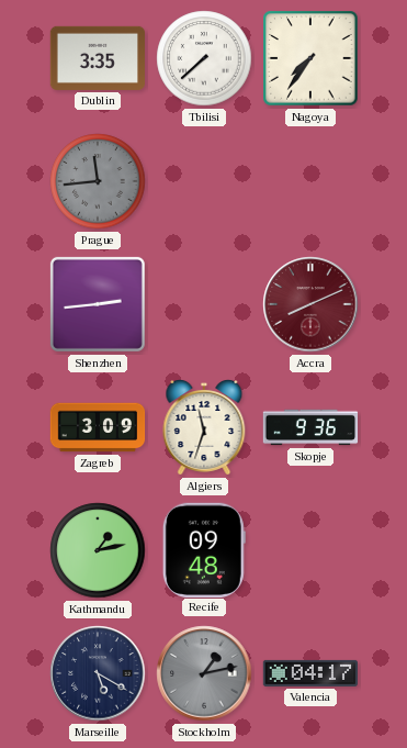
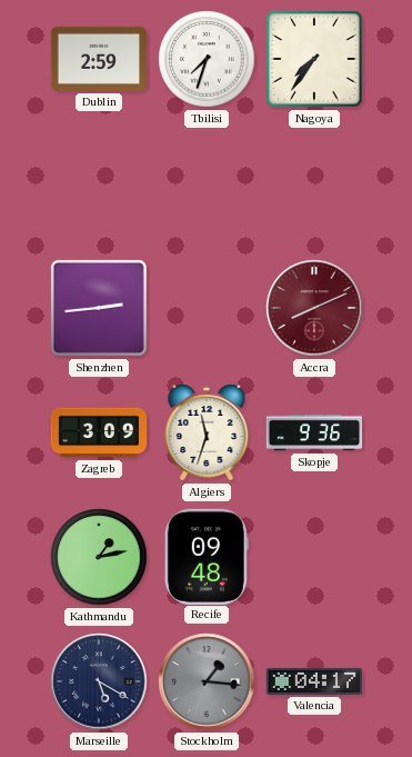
Dublin: 3:35 -> 2:59 (98, 59)
Tbilisi: 7:38 -> 7:33 (207, 59)
Prague: 11:44 -> none (98, 181)
Stockholm: 1:13 -> 1:16 (207, 681)
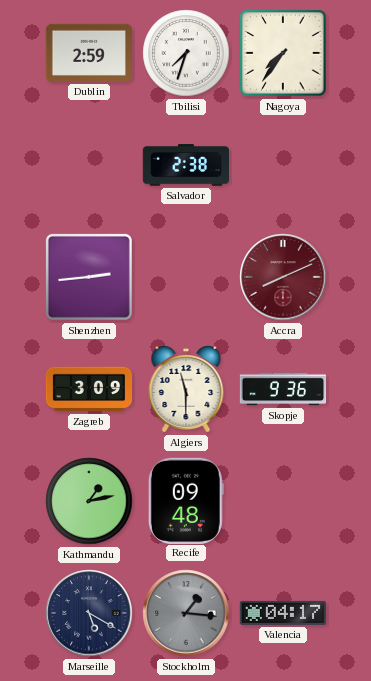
Salvador: none -> 2:38 (186, 165)
Algiers: 11:33 -> 11:30 (186, 389)
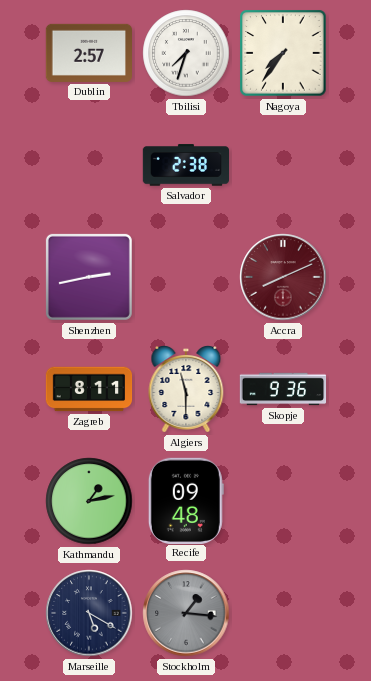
Dublin: 2:59 -> 2:57 (88, 53)
Shenzhen: 2:44 -> 2:43 (89, 277)
Zagreb: 3:09 -> 8:11 (89, 389)
Valencia: 04:17 -> none (282, 613)
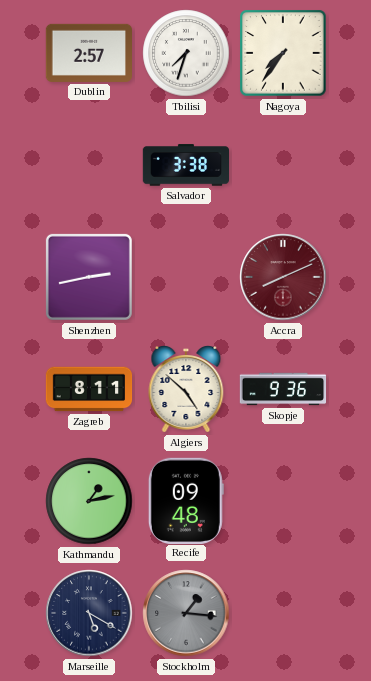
Salvador: 2:38 -> 3:38 (186, 165)
Algiers: 11:30 -> 4:52 (186, 389)
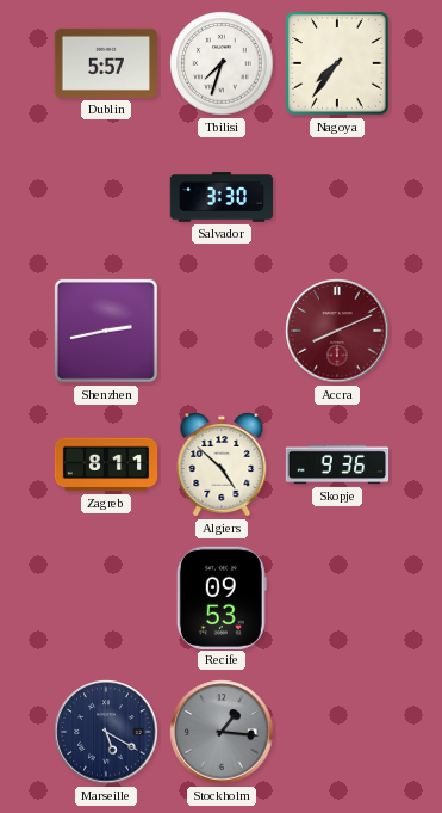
Dublin: 2:57 -> 5:57 (105, 63)
Salvador: 3:38 -> 3:30 (222, 197)
Kathmandu: 1:13 -> none (89, 501)
Recife: 09:48 -> 09:53 (222, 597)
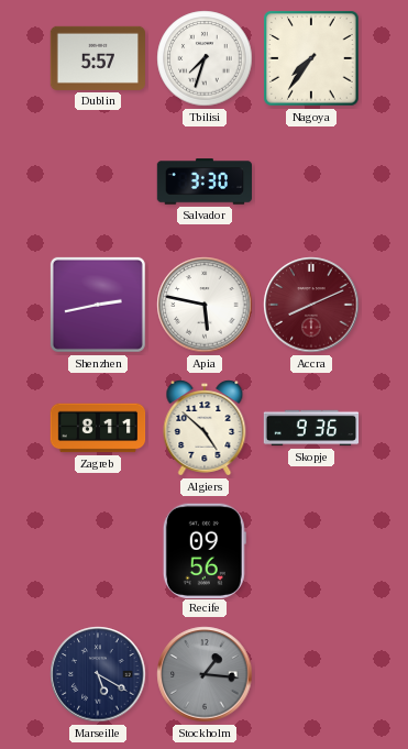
Apia: none -> 5:47 (205, 305)
Recife: 09:53 -> 09:56 (205, 550)
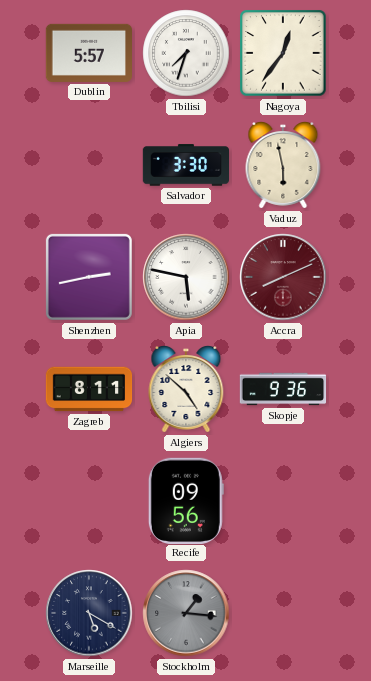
Nagoya: 7:36 -> 12:36 (283, 53)
Vaduz: none -> 5:58 (283, 165)
